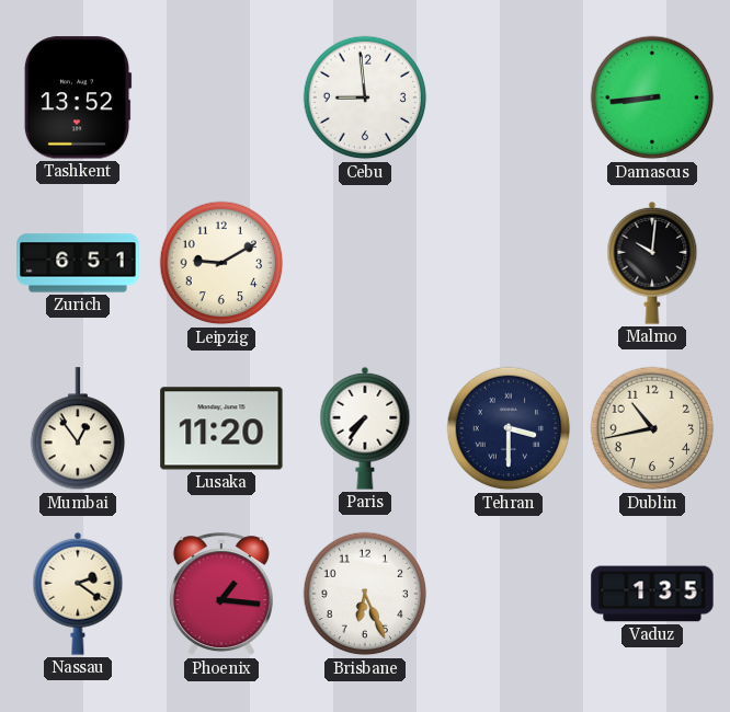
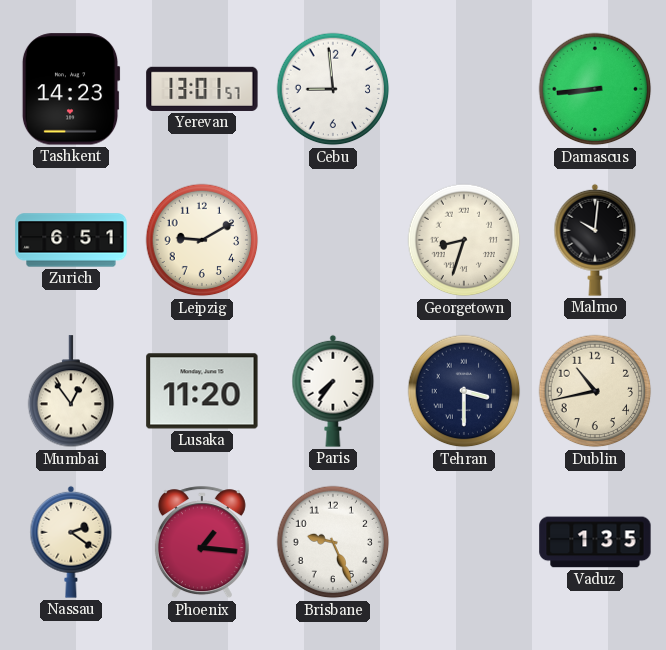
Tashkent: 13:52 -> 14:23 (71, 89)
Yerevan: none -> 13:01 (202, 89)
Georgetown: none -> 8:33 (464, 240)
Brisbane: 6:26 -> 9:26 (333, 542)
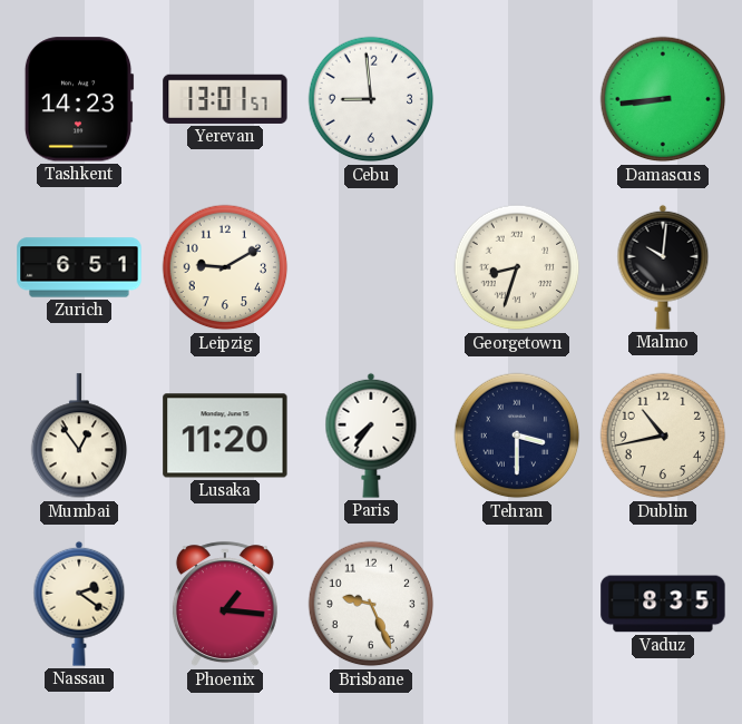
Vaduz: 1:35 -> 8:35 (663, 604)
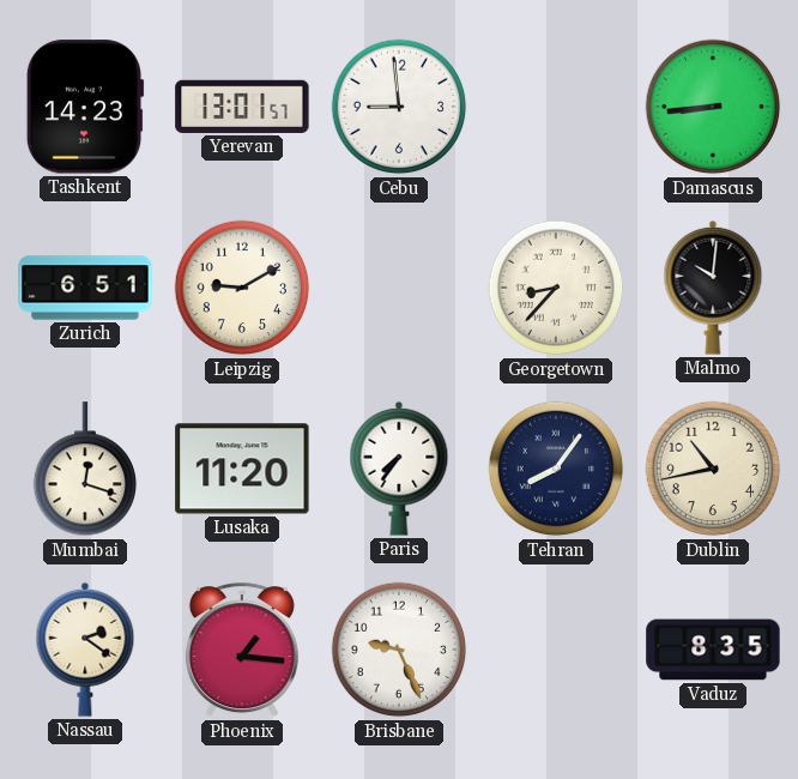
Georgetown: 8:33 -> 8:37 (556, 288)
Mumbai: 12:54 -> 12:18 (85, 470)
Tehran: 3:30 -> 8:06 (556, 469)
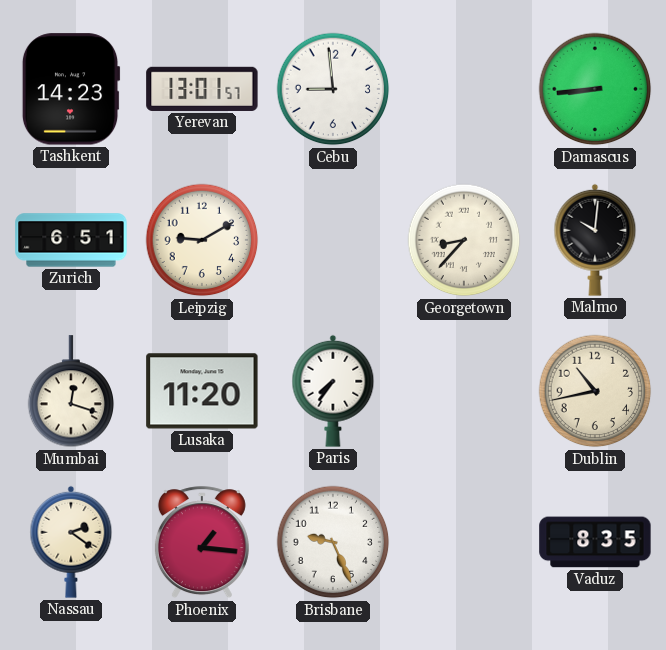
Tehran: 8:06 -> none (556, 469)
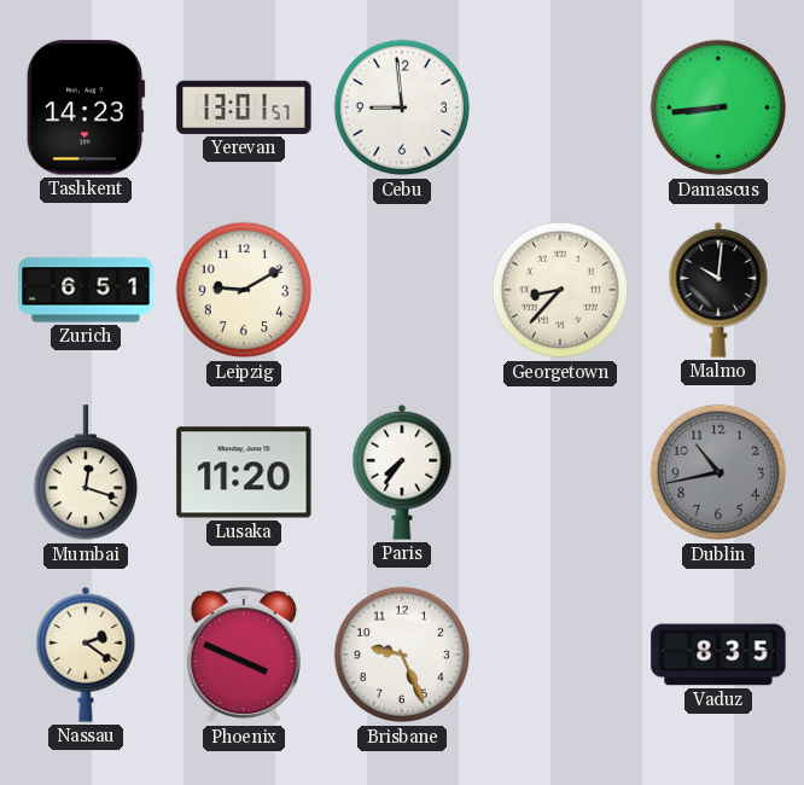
Dublin dial: cream -> grey (718, 472)
Phoenix: 1:16 -> 3:49 (244, 656)
